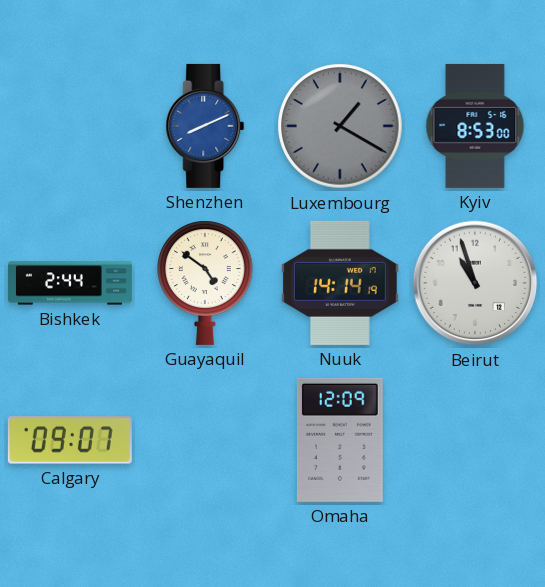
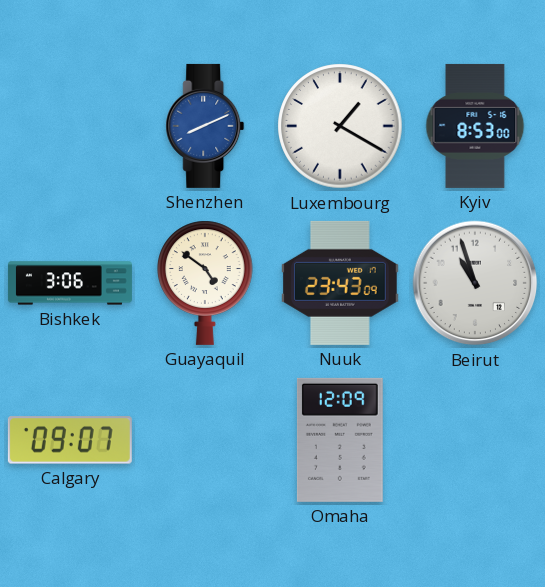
Luxembourg dial: grey -> white (340, 126)
Bishkek: 2:44 -> 3:06 (70, 283)
Nuuk: 14:14 -> 23:43 (341, 283)
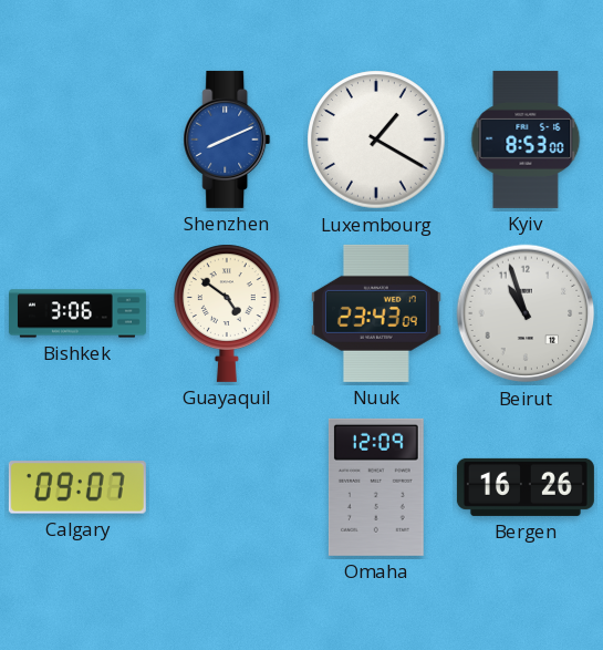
Bergen: none -> 16:26 (526, 487)
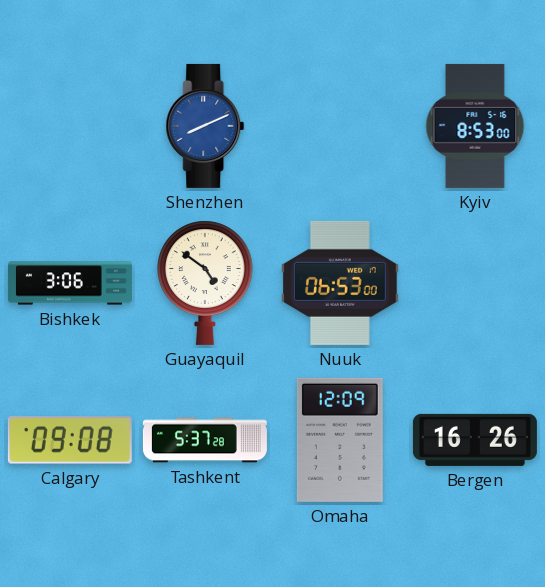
Luxembourg: 1:20 -> none (376, 140)
Nuuk: 23:43 -> 06:53 (341, 283)
Beirut: 10:57 -> none (526, 313)
Calgary: 09:07 -> 09:08 (70, 440)
Tashkent: none -> 5:37 (205, 440)
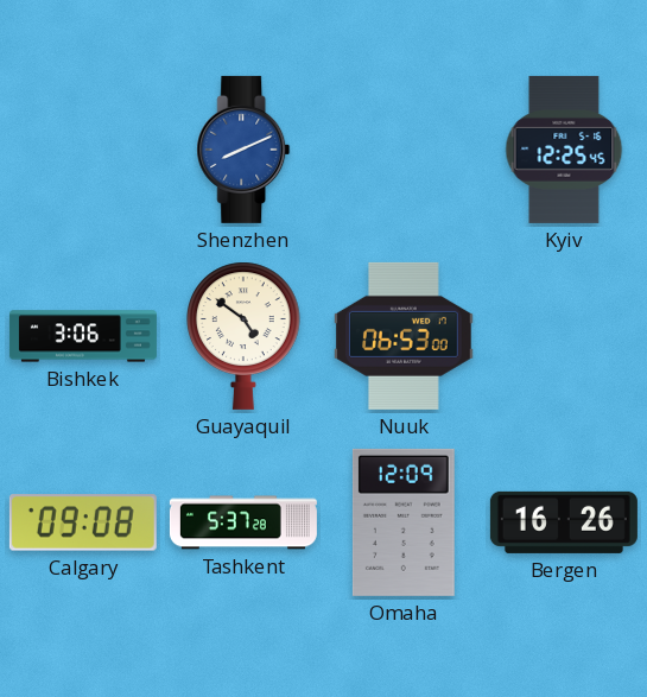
Kyiv: 8:53 -> 12:25 (564, 150)
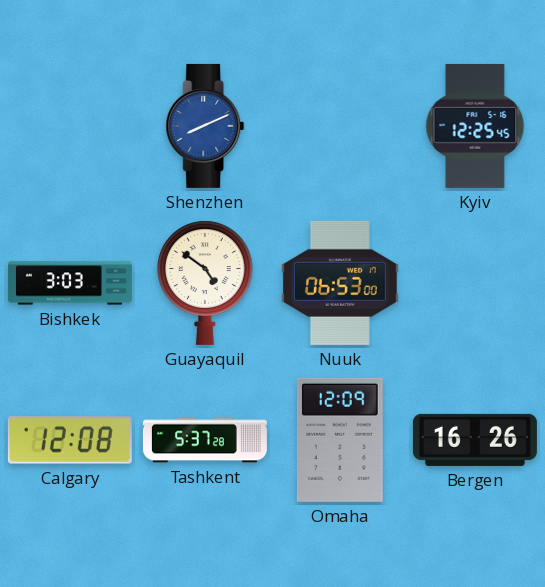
Bishkek: 3:06 -> 3:03 (70, 283)
Calgary: 09:08 -> 12:08 (70, 440)
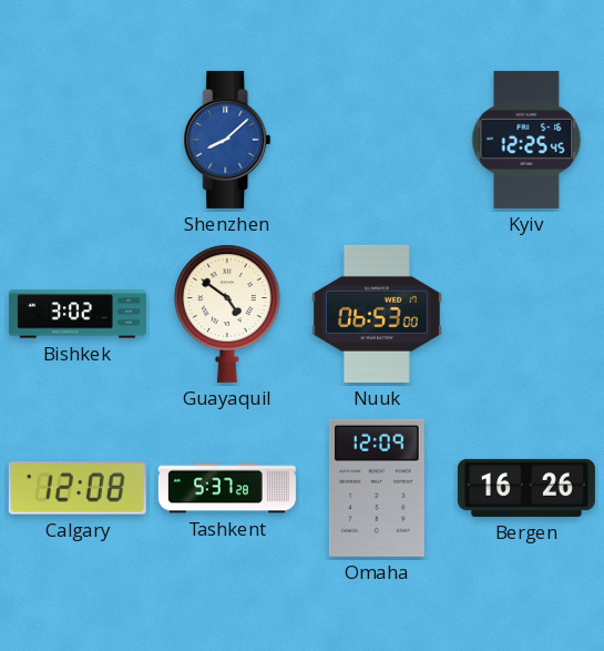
Shenzhen: 8:11 -> 8:08 (227, 140)
Bishkek: 3:03 -> 3:02 (78, 314)
